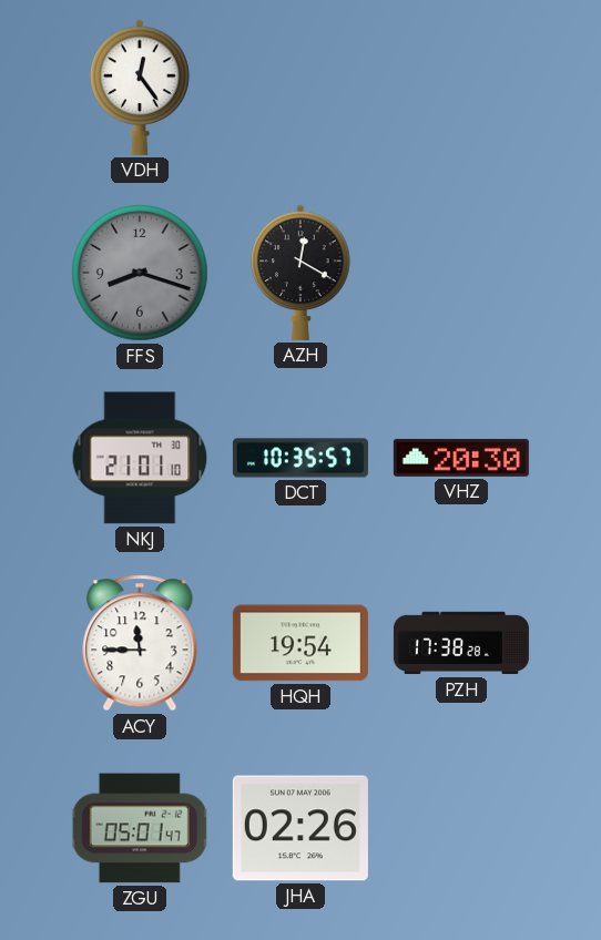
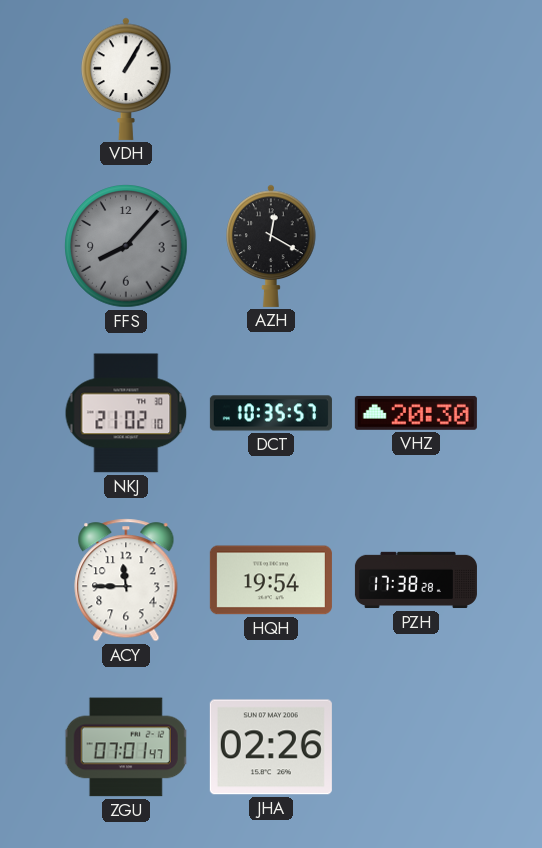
VDH: 12:24 -> 1:05 (126, 79)
FFS: 8:18 -> 8:07 (126, 246)
NKJ: 21:01 -> 21:02 (126, 413)
ZGU: 05:01 -> 07:01 (126, 747)
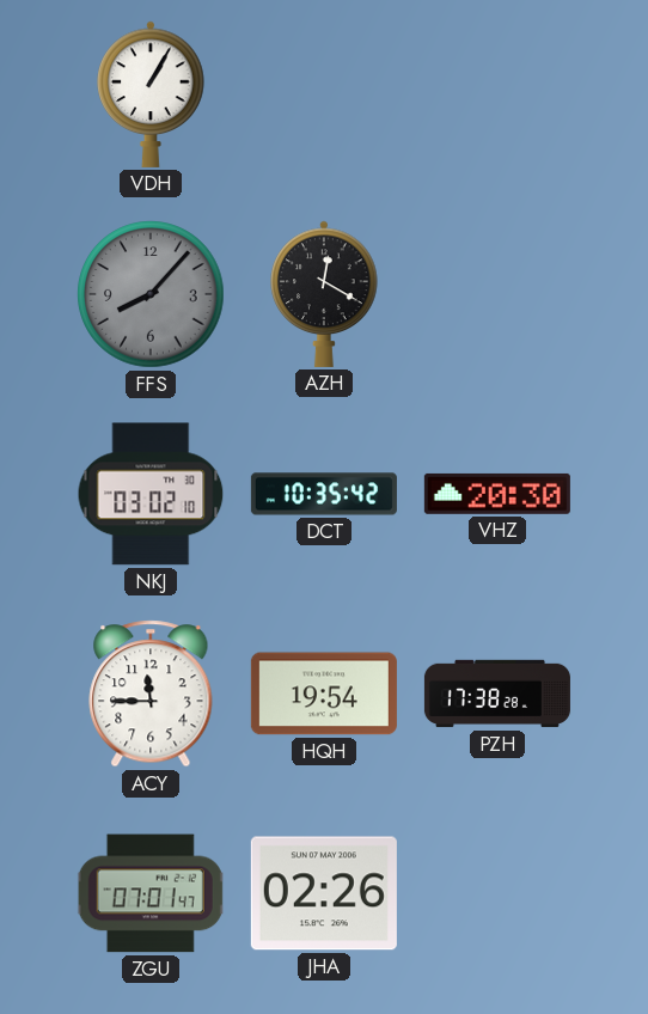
NKJ: 21:02 -> 03:02 (151, 494)
DCT: 10:35:57 -> 10:35:42 (324, 494)
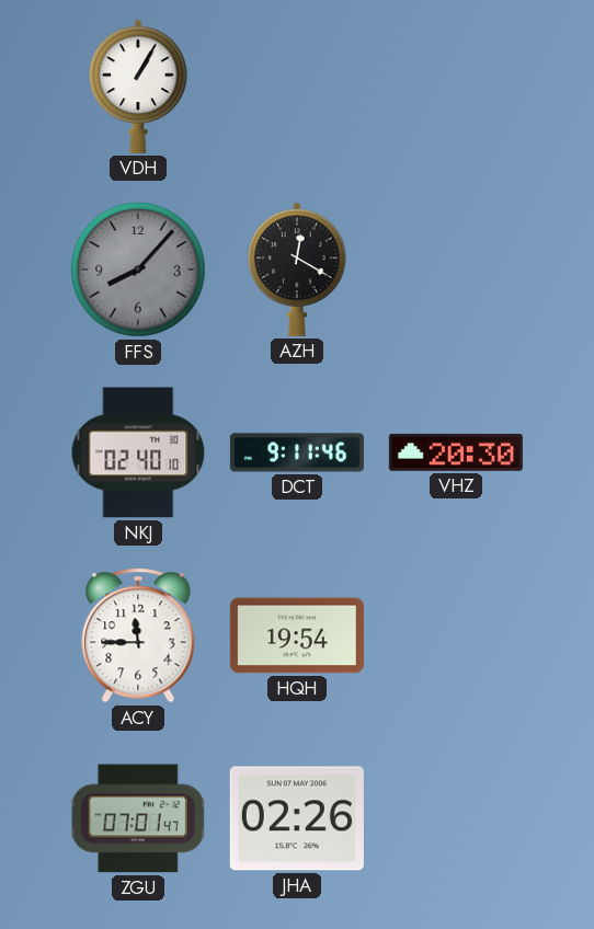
NKJ: 03:02 -> 02:40 (138, 452)
DCT: 10:35 -> 9:11 (297, 452)
PZH: 17:38 -> none (497, 694)
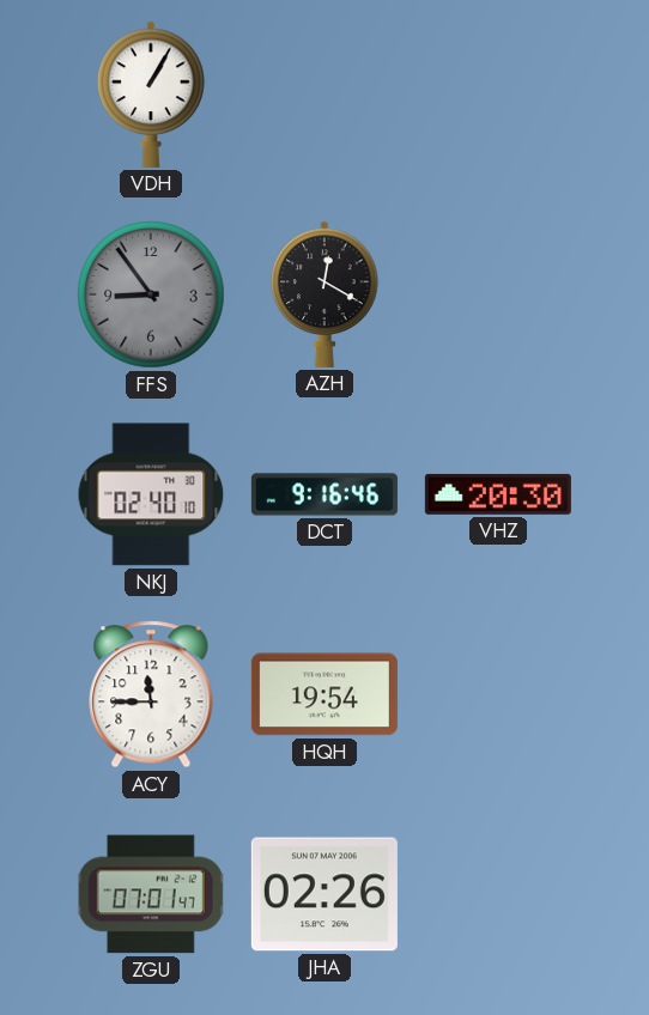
FFS: 8:07 -> 8:54 (151, 294)
DCT: 9:11 -> 9:16 (324, 494)
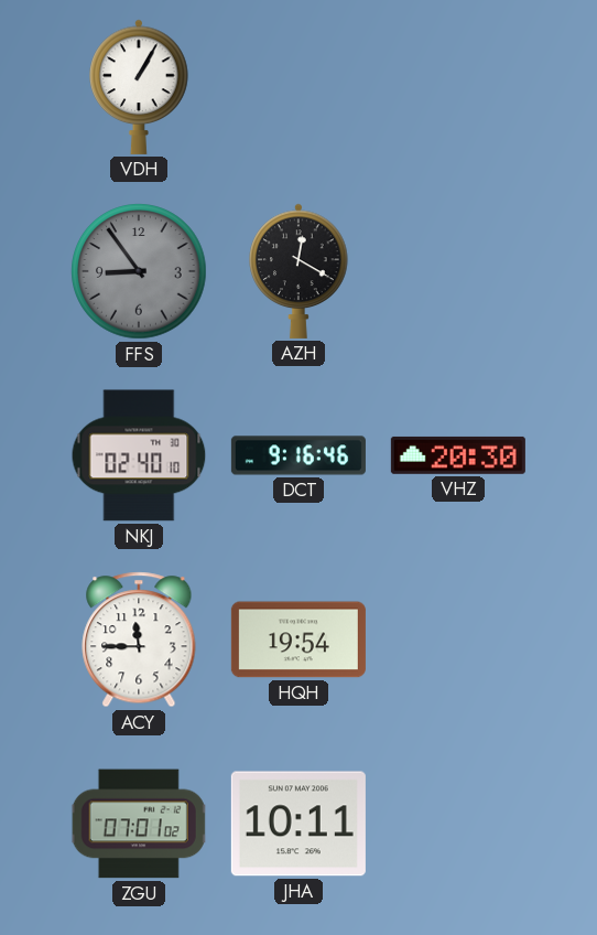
ZGU: 07:01:47 -> 07:01:02 (139, 824)
JHA: 02:26 -> 10:11 (298, 824)
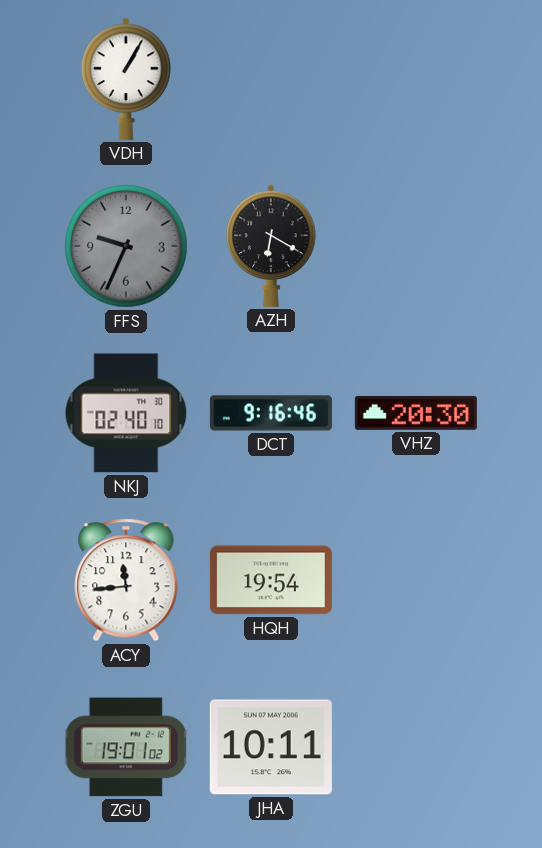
FFS: 8:54 -> 9:34 (126, 246)
AZH: 12:20 -> 6:20 (271, 246)
ACY: 11:45 -> 11:44 (126, 580)
ZGU: 07:01 -> 19:01 (126, 747)
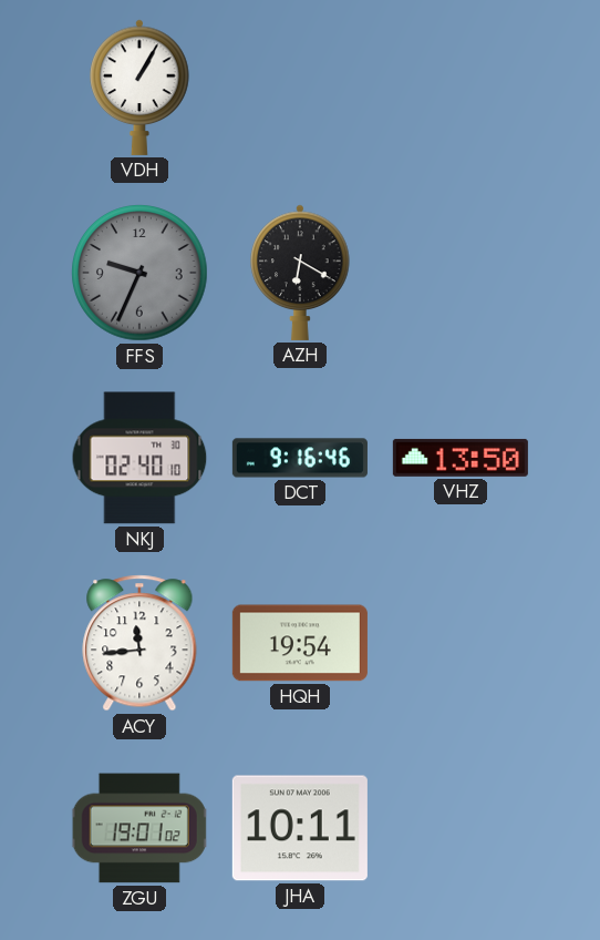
VHZ: 20:30 -> 13:50 (461, 458)
